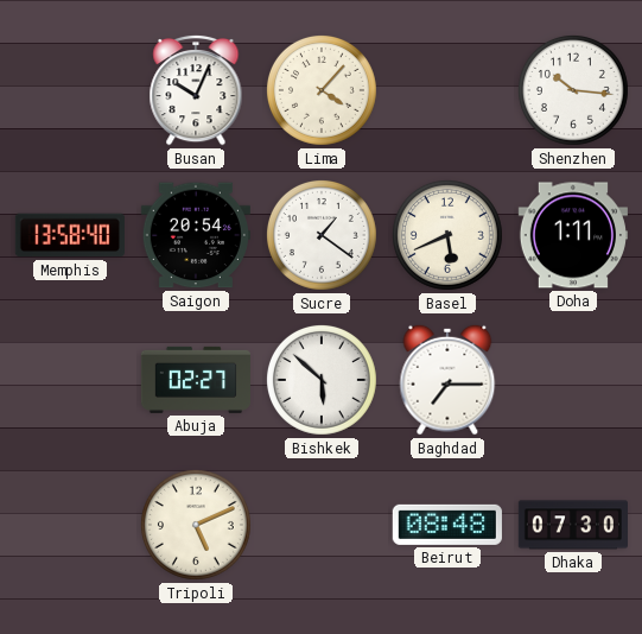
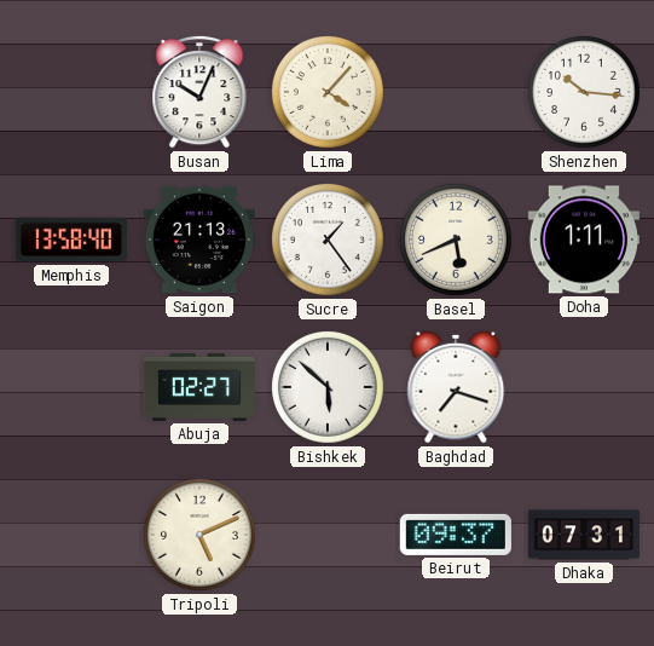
Saigon: 20:54 -> 21:13 (199, 240)
Sucre: 1:21 -> 1:24 (328, 240)
Baghdad: 7:15 -> 7:18 (456, 387)
Beirut: 08:48 -> 09:37 (456, 535)
Dhaka: 07:30 -> 07:31 (583, 535)
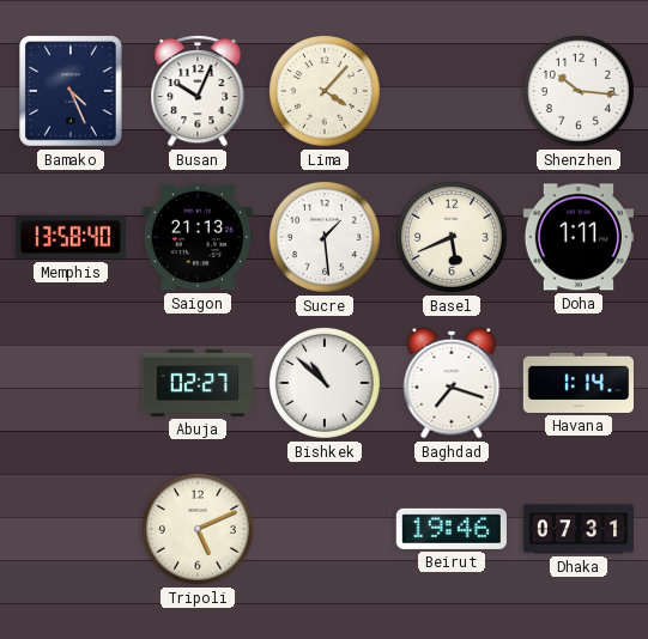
Bamako: none -> 4:26 (71, 91)
Sucre: 1:24 -> 1:29 (325, 237)
Bishkek: 5:52 -> 10:52 (325, 383)
Havana: none -> 1:14 (577, 383)
Beirut: 09:37 -> 19:46 (452, 529)
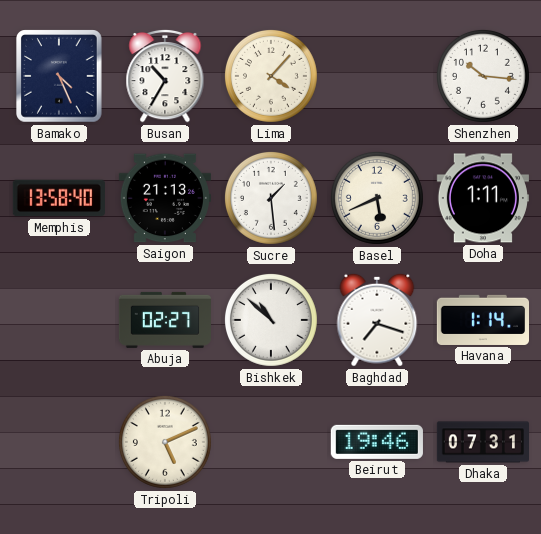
Busan: 10:04 -> 10:35 (165, 76)
